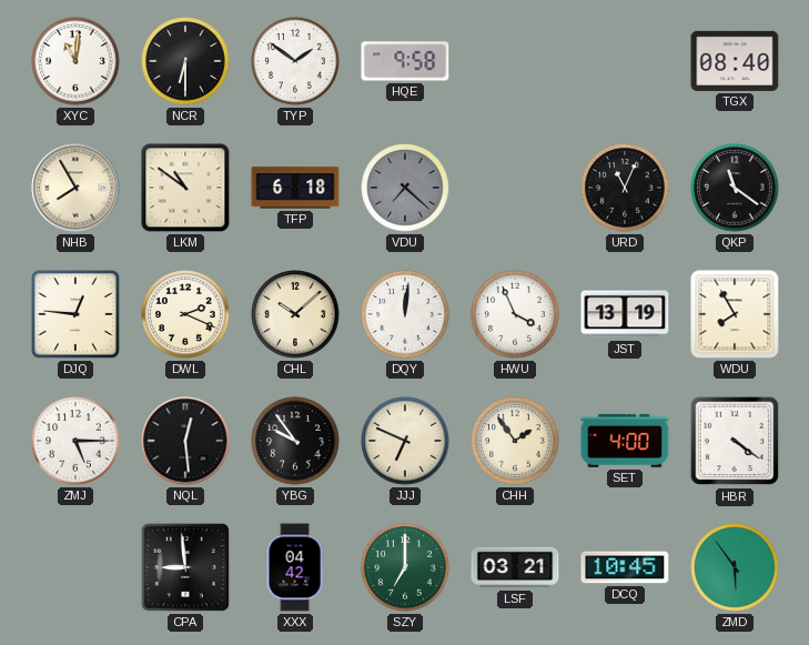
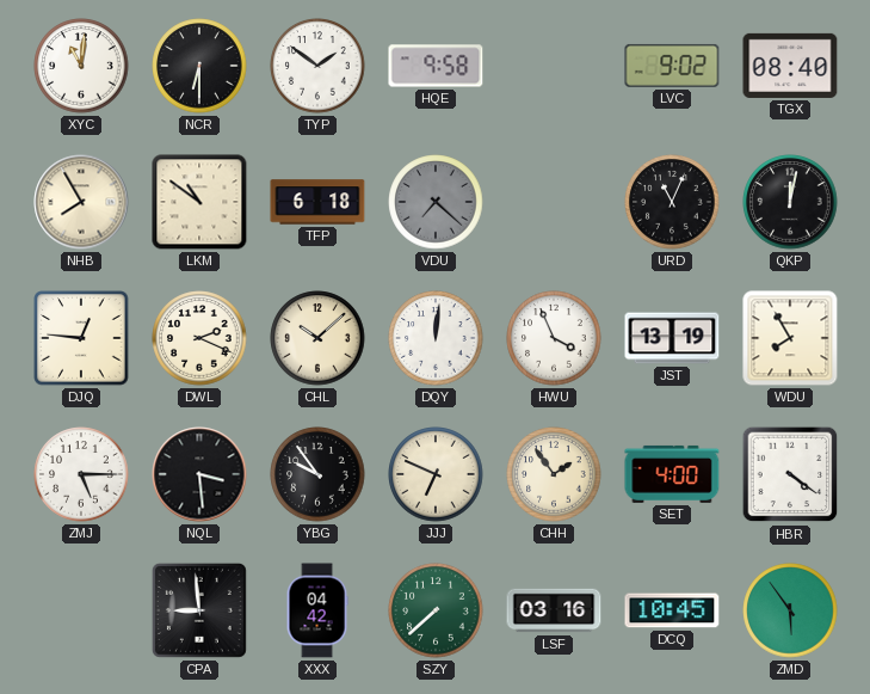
LVC: none -> 9:02 (672, 66)
QKP: 11:21 -> 12:02 (790, 202)
NQL: 12:29 -> 3:29 (199, 474)
SZY: 7:00 -> 7:38 (436, 610)
LSF: 03:21 -> 03:16 (554, 610)
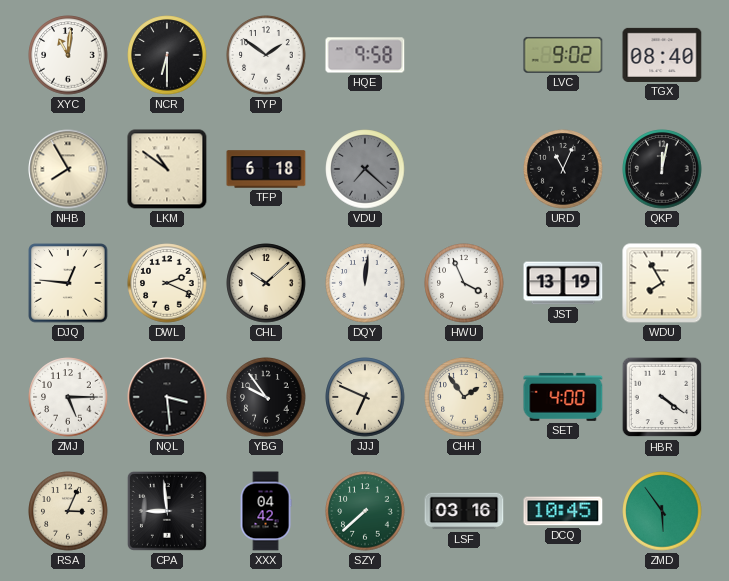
RSA: none -> 3:04 (68, 511)
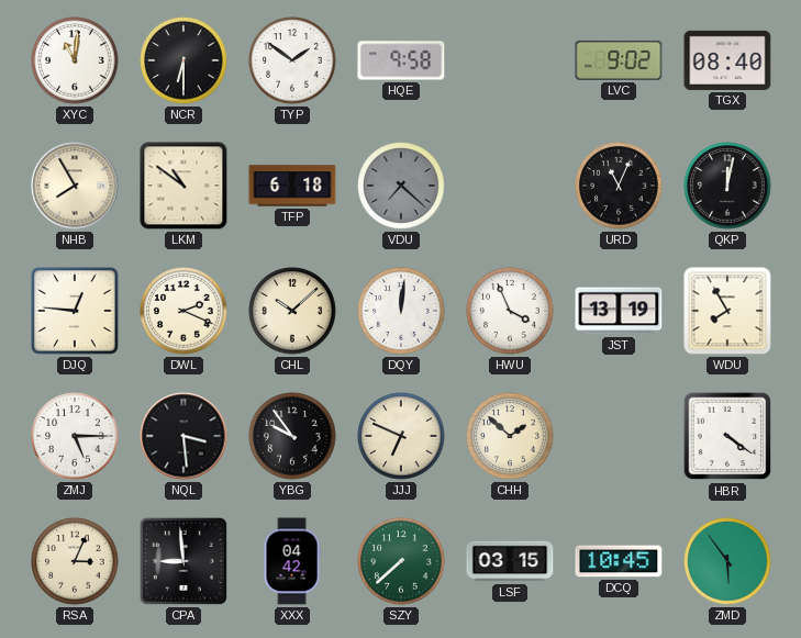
CHH: 1:54 -> 1:52 (510, 436)
SET: 4:00 -> none (563, 397)
LSF: 03:16 -> 03:15 (510, 561)
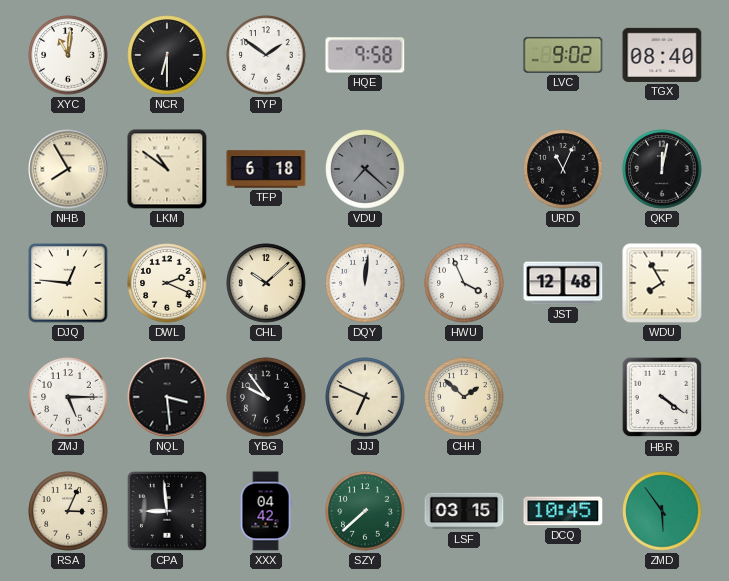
JST: 13:19 -> 12:48 (563, 283)
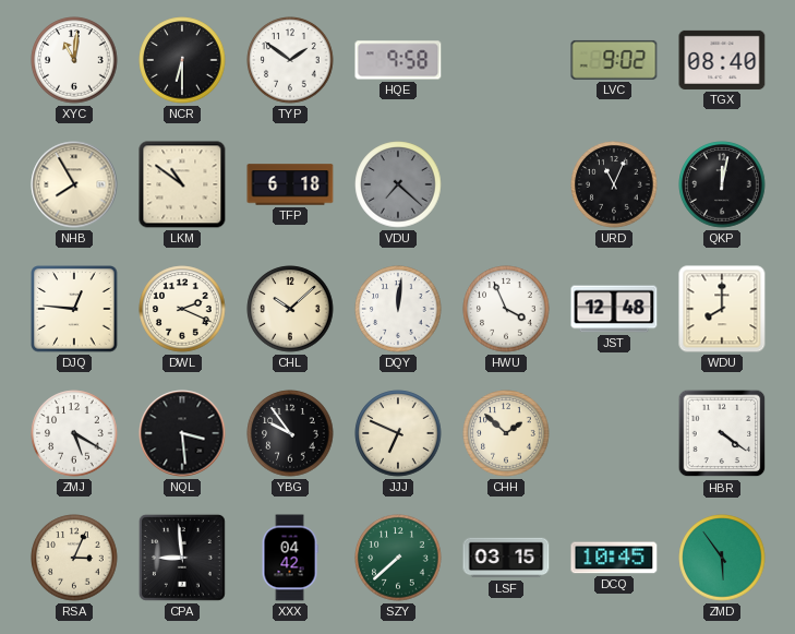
WDU: 7:55 -> 8:00 (722, 309)
ZMJ: 5:15 -> 5:20 (74, 433)
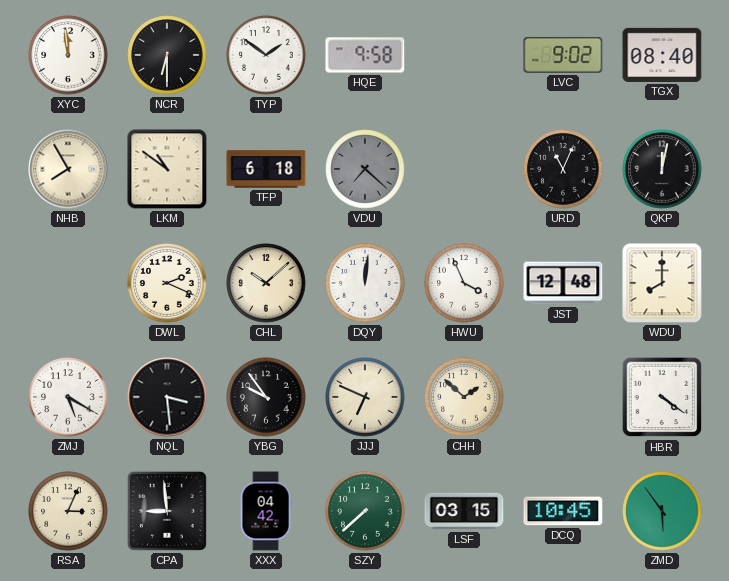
XYC: 11:01 -> 11:59 (68, 55)
DJQ: 12:46 -> none (74, 309)
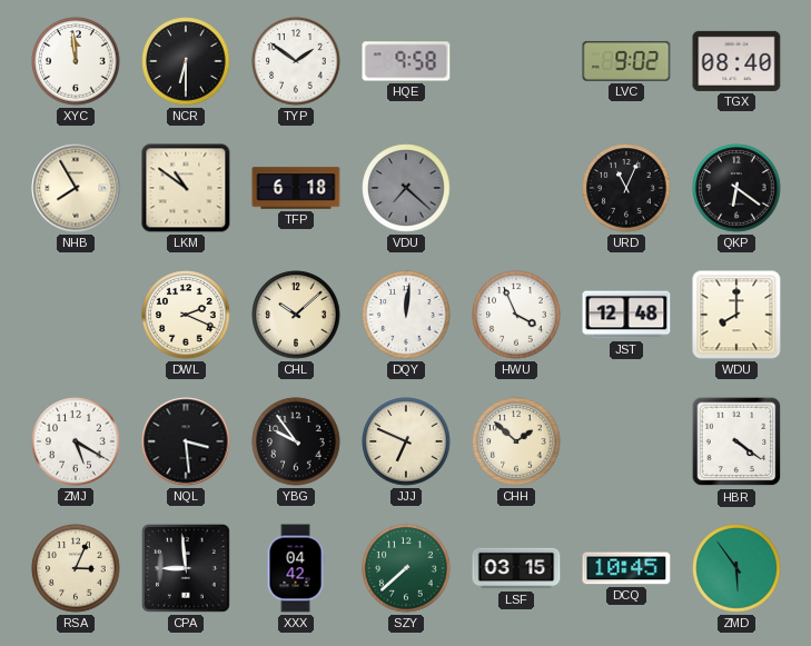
QKP: 12:02 -> 6:21 (736, 188)
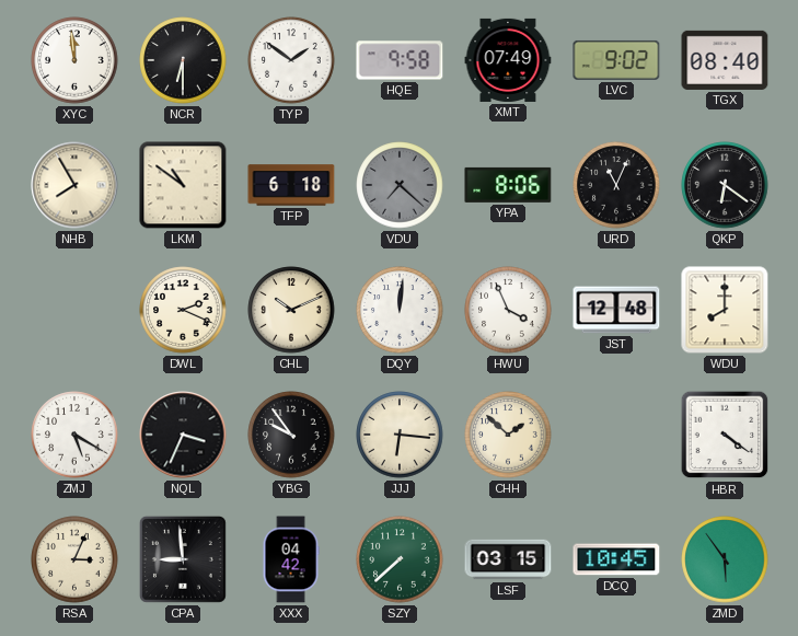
XMT: none -> 07:49 (508, 60)
YPA: none -> 8:06 (508, 185)
CHL: 10:08 -> 10:11 (291, 310)
NQL: 3:29 -> 3:34 (183, 435)
JJJ: 6:49 -> 6:16 (400, 435)
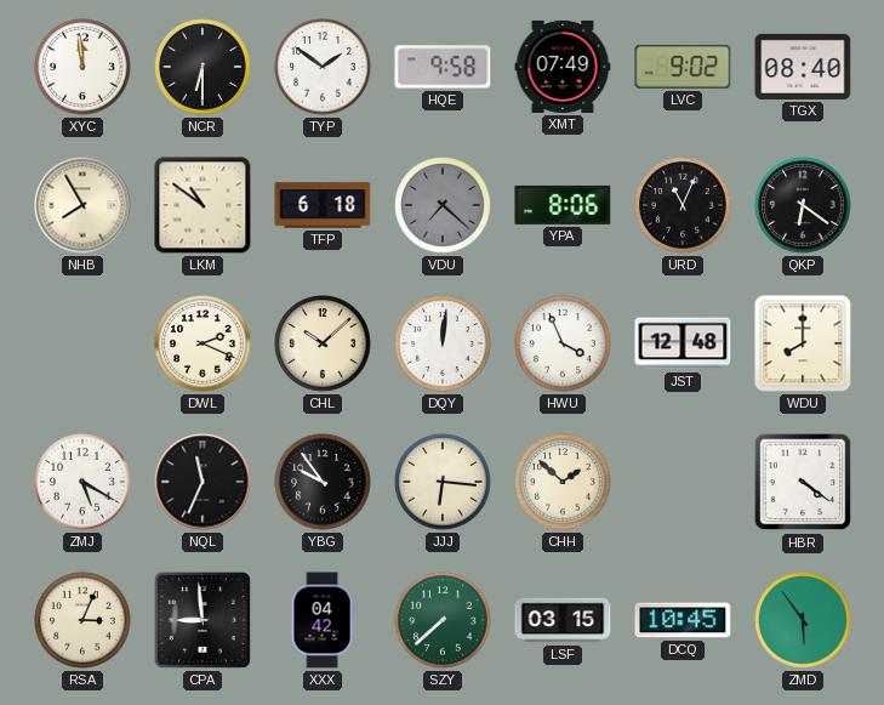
CHL: 10:11 -> 10:08 (323, 343)
NQL: 3:34 -> 11:34 (203, 482)
